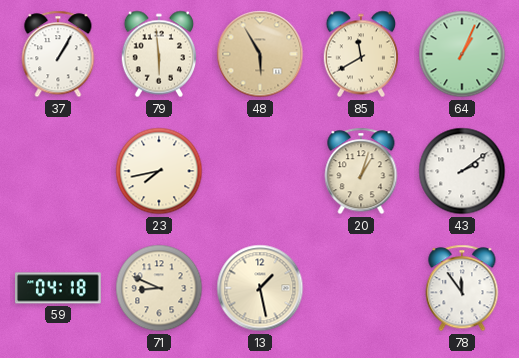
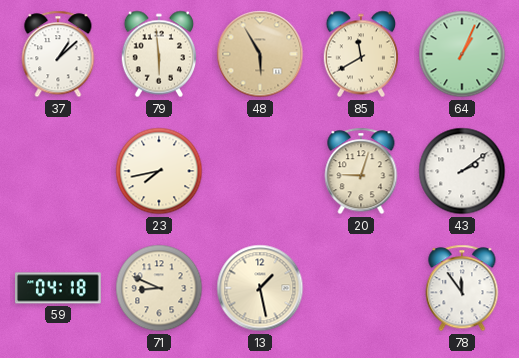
37: 1:05 -> 1:08 (58, 54)
20: 1:03 -> 9:03 (361, 171)
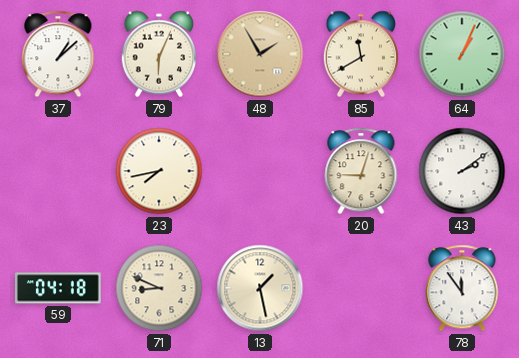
79: 5:59 -> 6:04 (158, 54)
48: 5:55 -> 1:55 (260, 54)
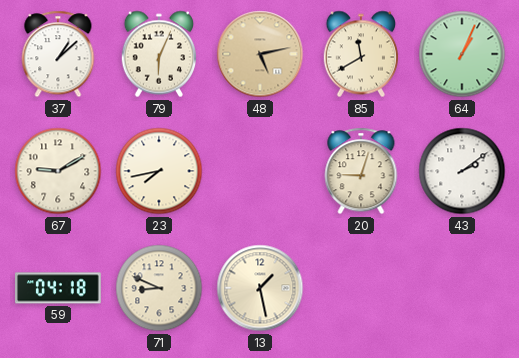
48: 1:55 -> 5:13 (260, 54)
67: none -> 9:10 (58, 171)
78: 11:54 -> none (462, 288)
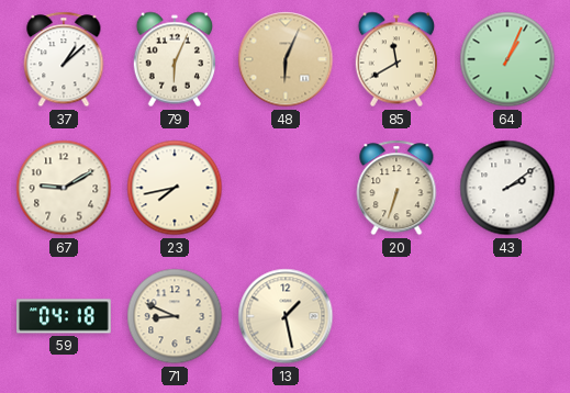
48: 5:13 -> 6:04 (286, 59)
20: 9:03 -> 6:33 (396, 188)
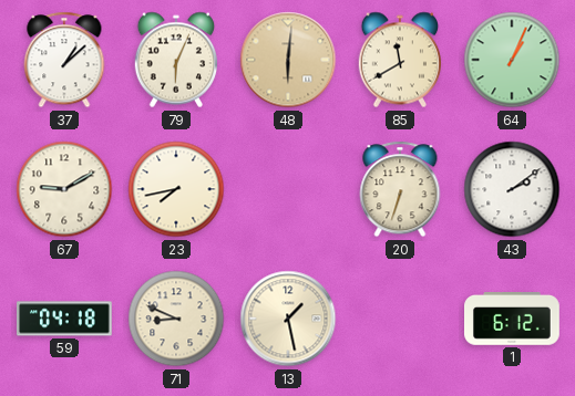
48: 6:04 -> 6:01 (288, 60)
1: none -> 6:12 (513, 320)
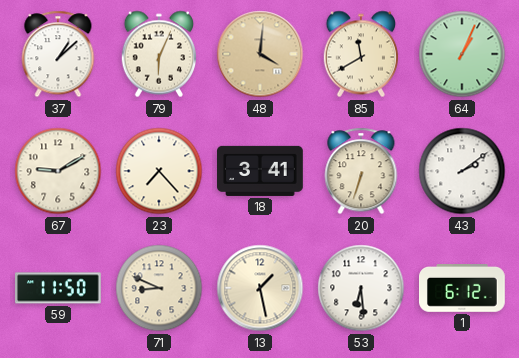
48: 6:01 -> 4:01 (260, 54)
23: 7:43 -> 7:23 (159, 171)
18: none -> 3:41 (260, 171)
59: 04:18 -> 11:50 (59, 288)
53: none -> 6:29 (361, 288)
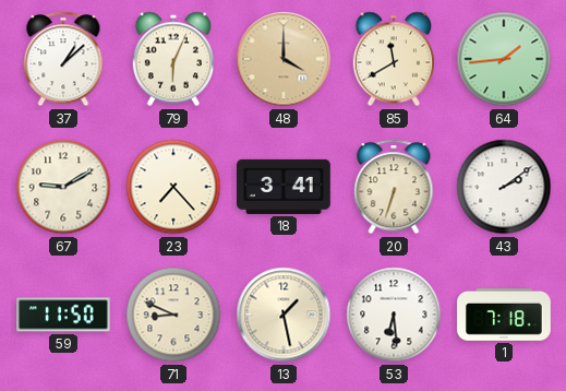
48: 4:01 -> 4:00 (284, 59)
64: 1:04 -> 1:44 (504, 59)
1: 6:12 -> 7:18 (505, 316)
